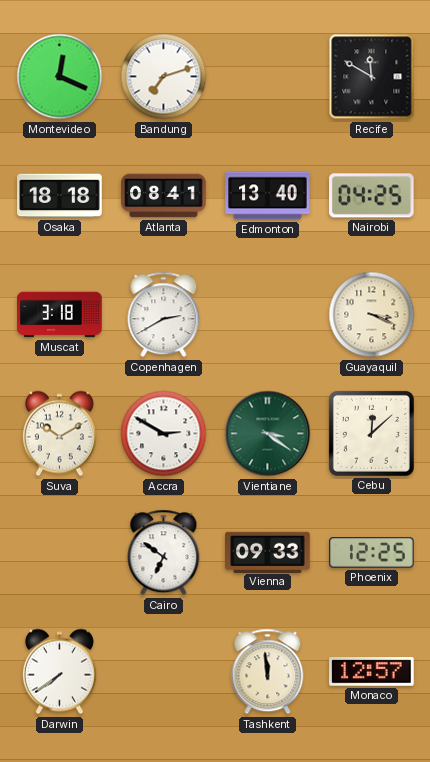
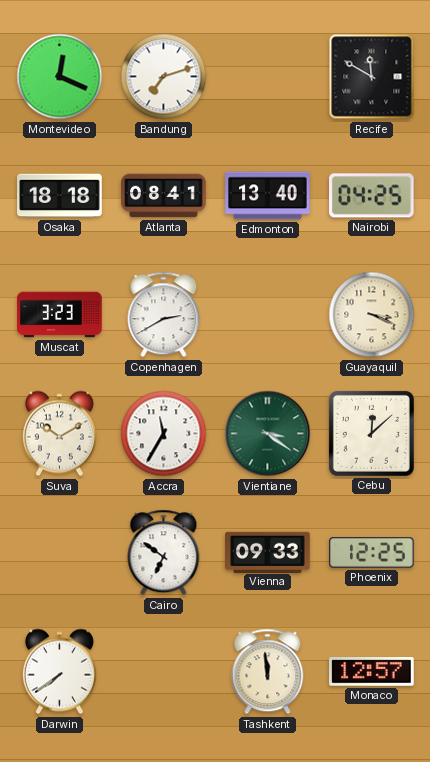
Muscat: 3:18 -> 3:23 (60, 315)
Accra: 2:50 -> 11:35 (164, 434)
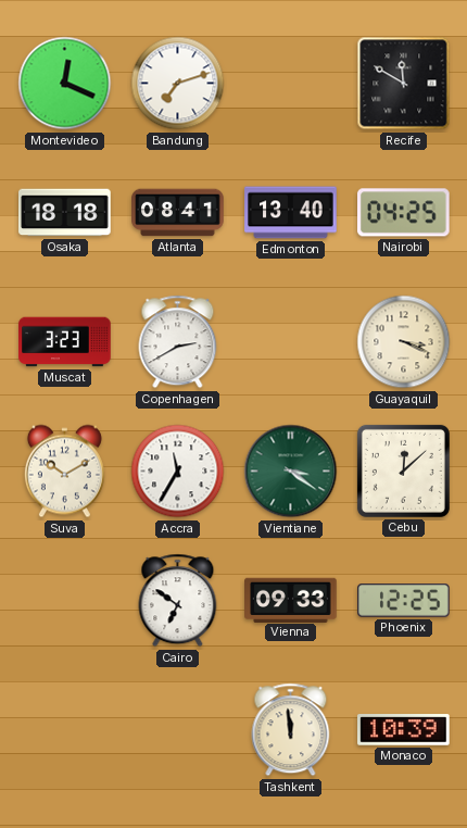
Darwin: 7:39 -> none (59, 672)
Monaco: 12:57 -> 10:39 (404, 730)
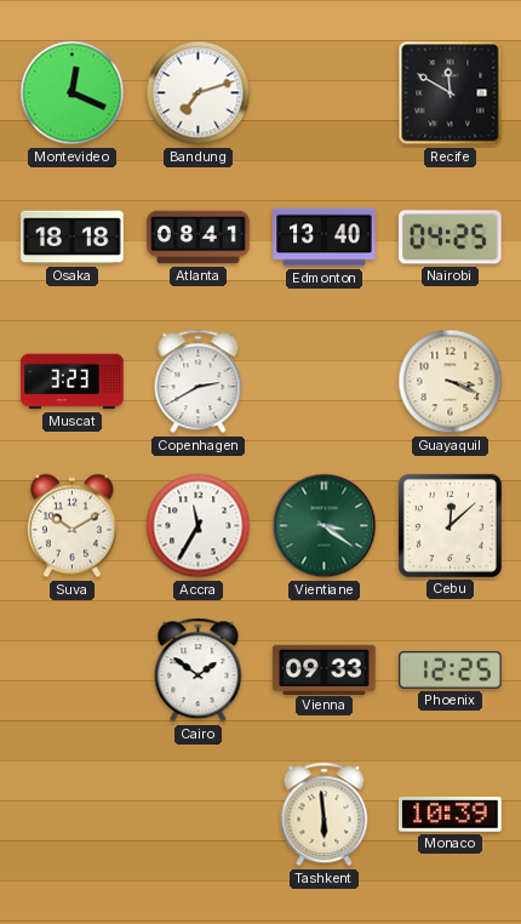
Cairo: 6:51 -> 1:51 (199, 671)
Tashkent: 11:59 -> 5:59 (325, 815)
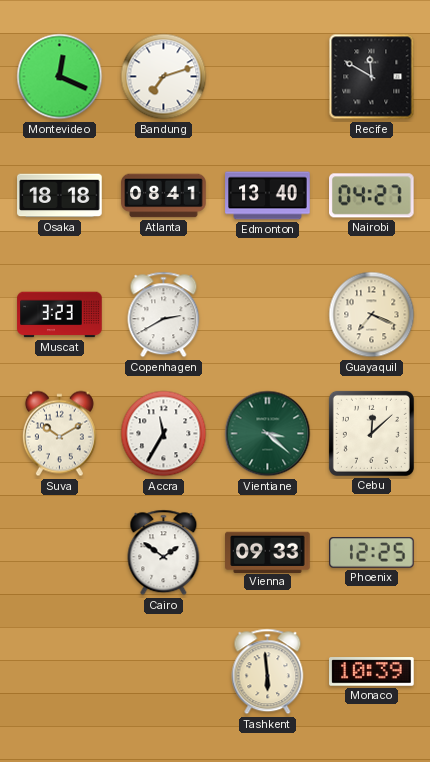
Nairobi: 04:25 -> 04:27 (372, 196)
Guayaquil: 3:19 -> 7:19 (372, 315)
Vientiane: 3:21 -> 3:22 (268, 434)
